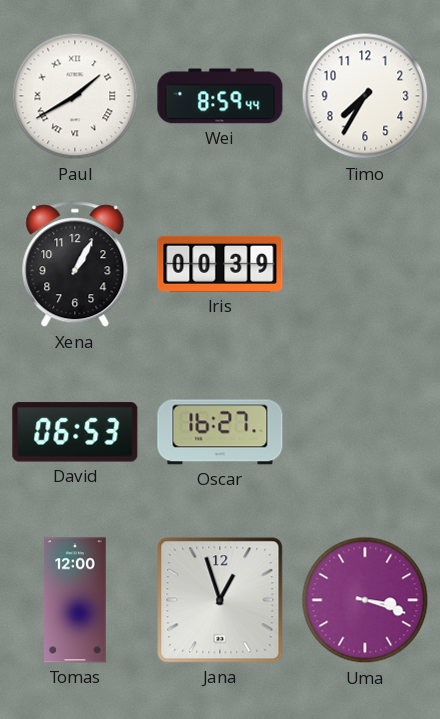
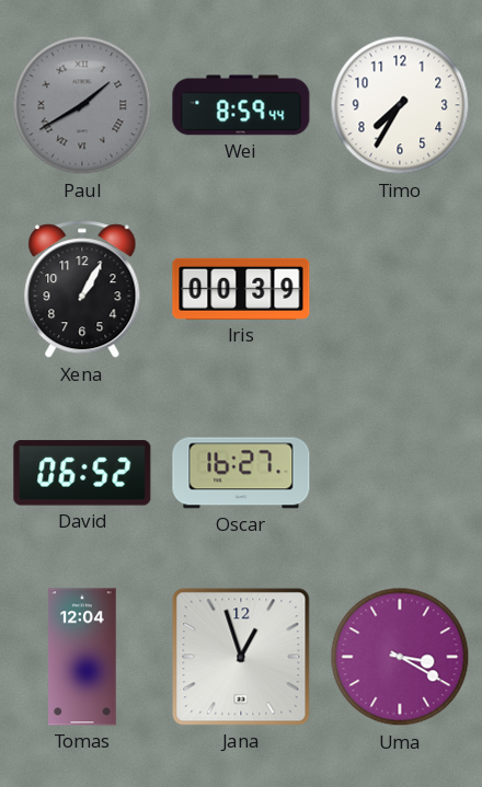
Paul dial: white -> grey (82, 105)
David: 06:53 -> 06:52 (82, 473)
Tomas: 12:00 -> 12:04 (82, 657)
Uma: 3:18 -> 3:20 (400, 657)
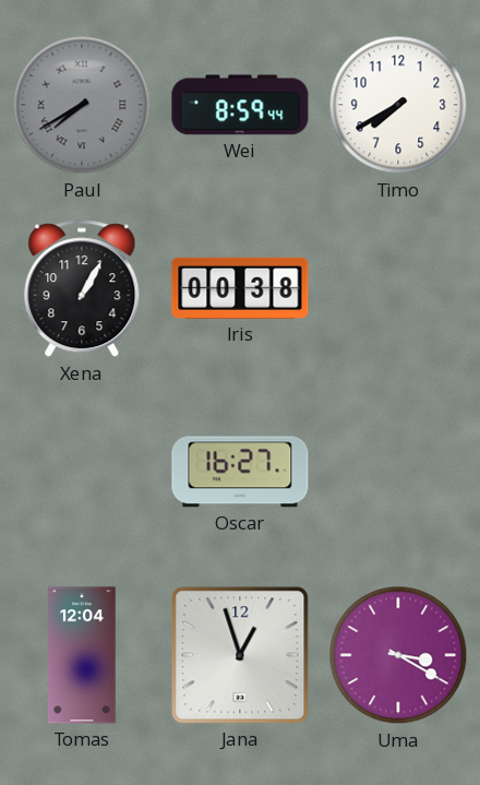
Paul: 1:40 -> 7:40 (82, 105)
Timo: 7:35 -> 7:40 (398, 105)
Iris: 00:39 -> 00:38 (240, 288)
David: 06:52 -> none (82, 473)
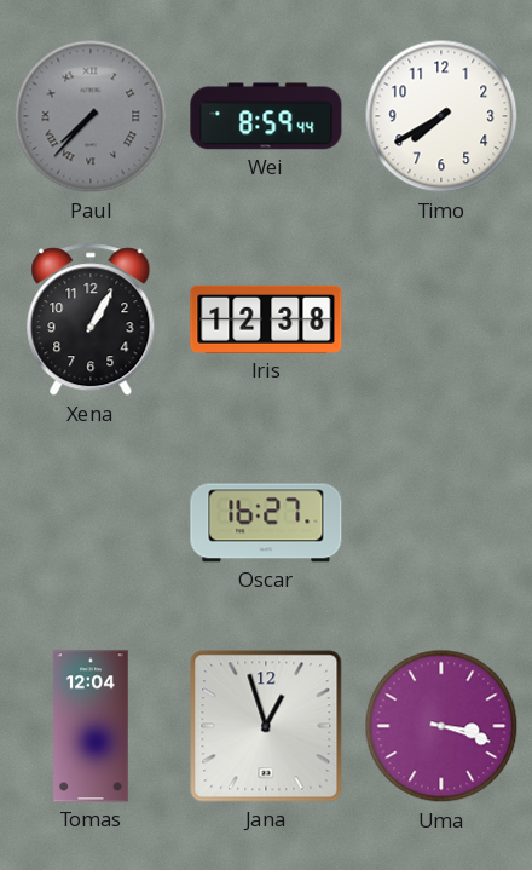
Paul: 7:40 -> 7:37 (91, 116)
Iris: 00:38 -> 12:38 (266, 319)
Uma: 3:20 -> 3:18 (441, 726)
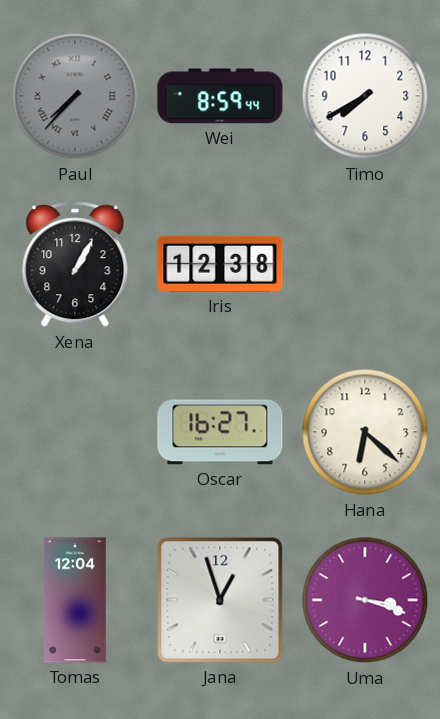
Hana: none -> 6:22 (365, 432)
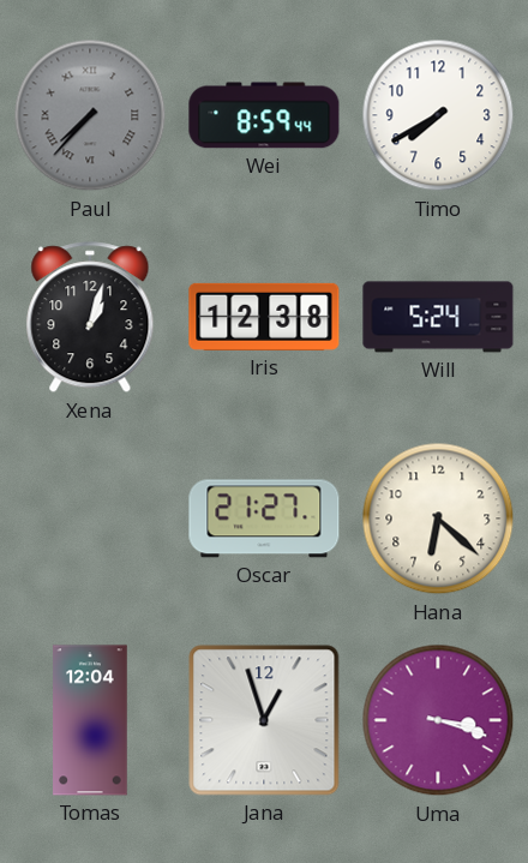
Xena: 1:05 -> 1:03 (90, 318)
Will: none -> 5:24 (438, 317)
Oscar: 16:27 -> 21:27 (264, 519)
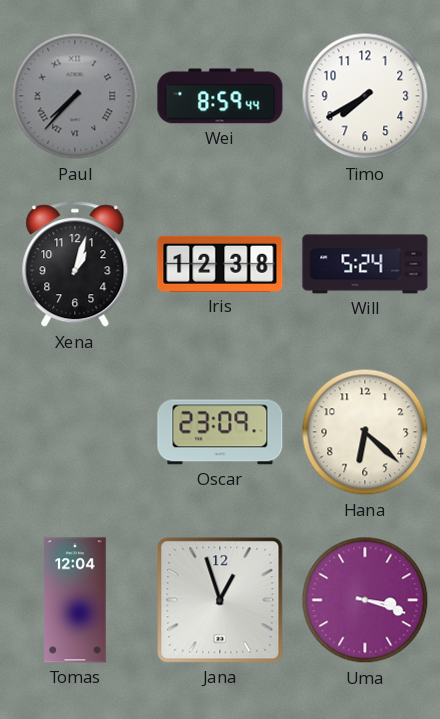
Oscar: 21:27 -> 23:09 (220, 432)
